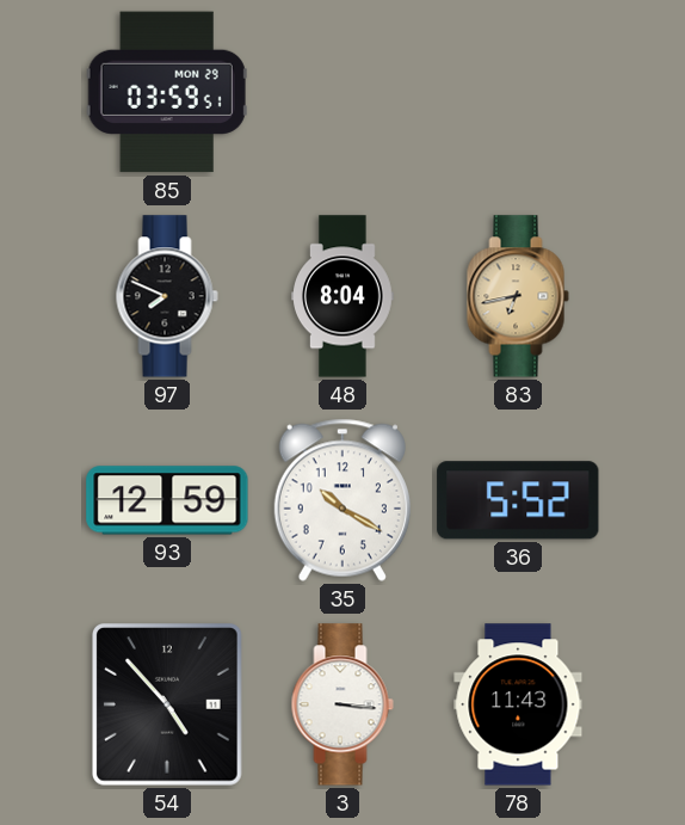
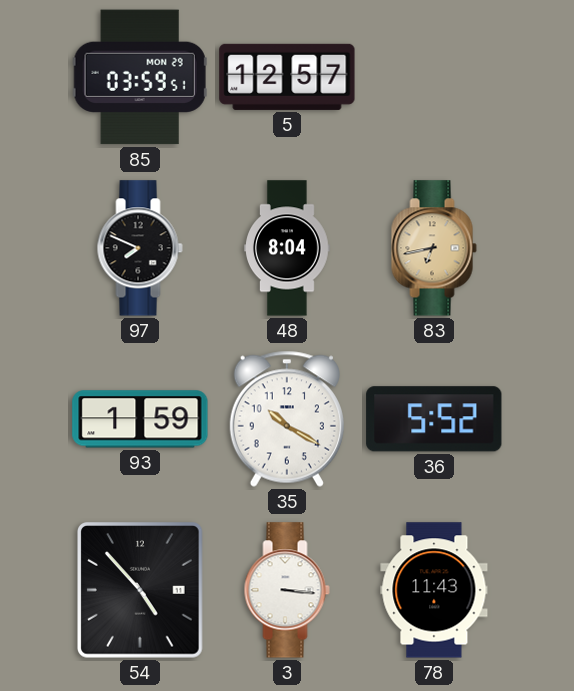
5: none -> 12:57 (287, 77)
93: 12:59 -> 1:59 (140, 419)
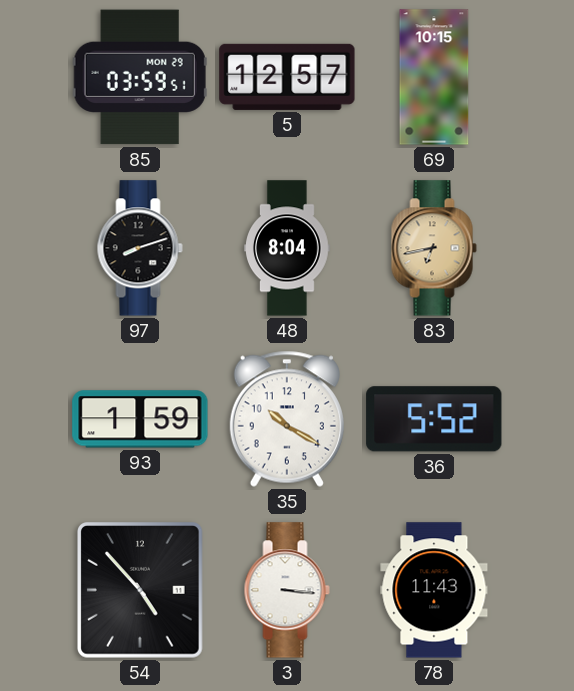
69: none -> 10:15 (434, 77)
97: 7:49 -> 8:12 (140, 248)
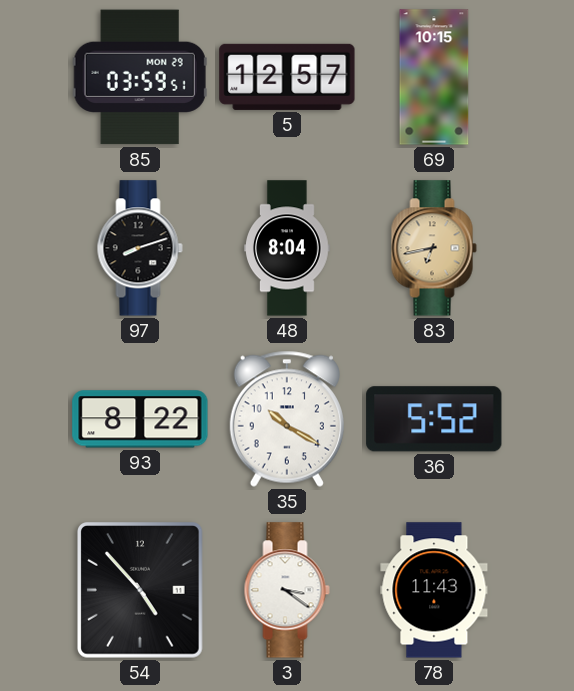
93: 1:59 -> 8:22 (140, 419)
3: 3:16 -> 3:21 (287, 590)
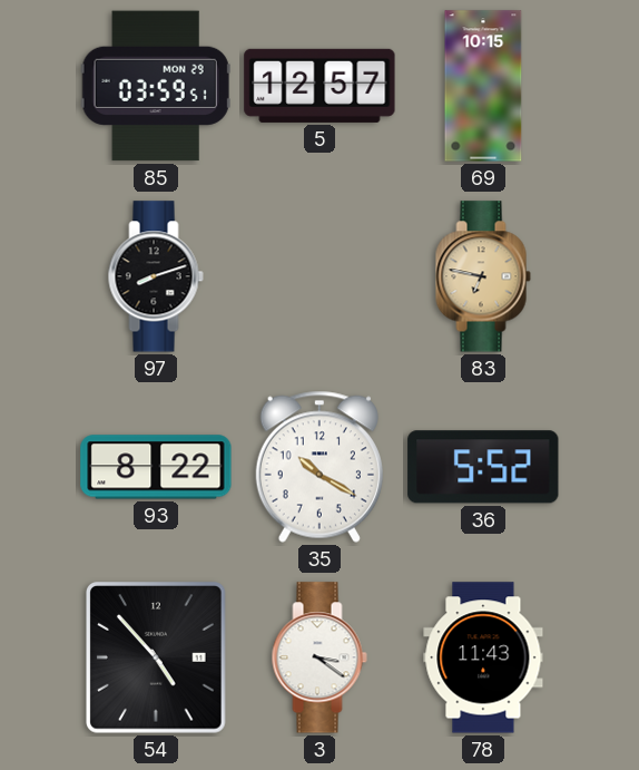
48: 8:04 -> none (288, 248)
83: 6:43 -> 6:47 (483, 276)
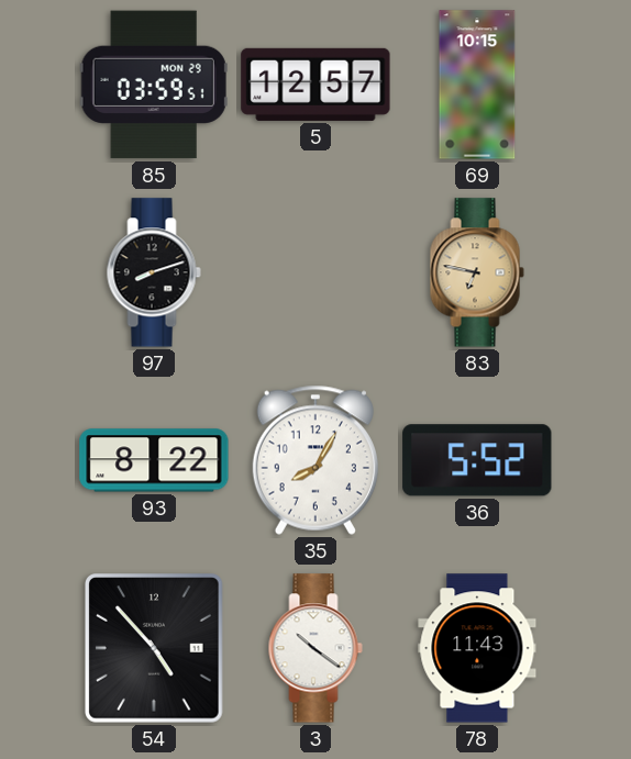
35: 10:20 -> 8:05 (315, 460)
3: 3:21 -> 10:21 (315, 648)
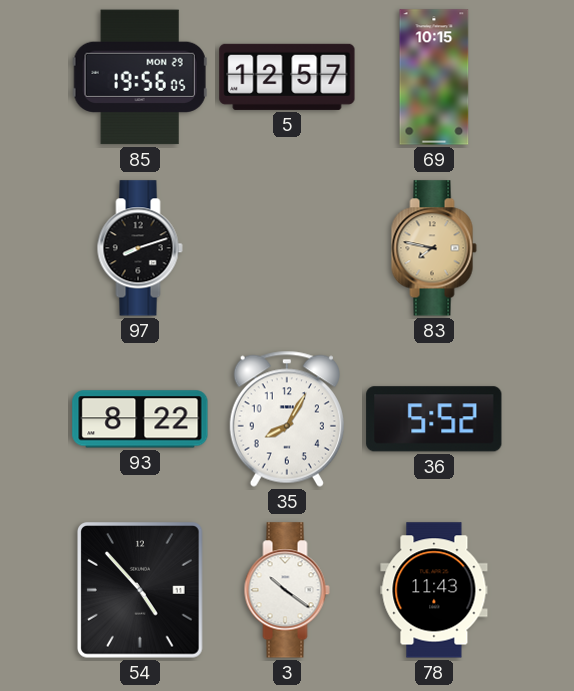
85: 03:59 -> 19:56 (140, 77)
83: 6:47 -> 7:47 (434, 248)
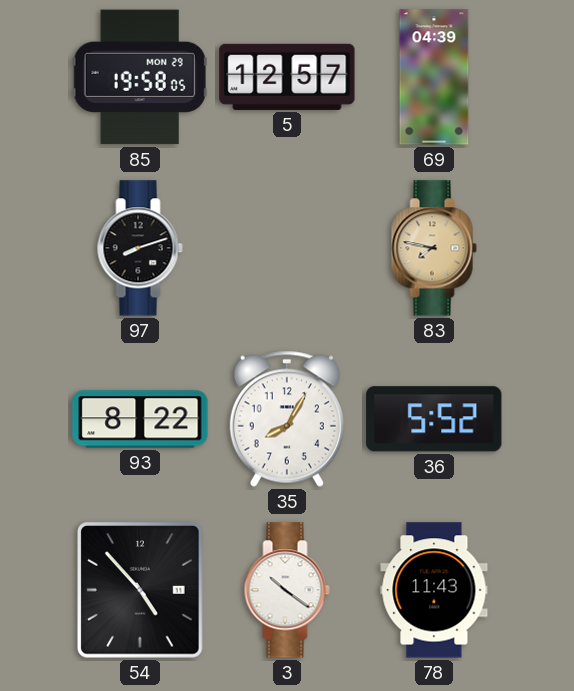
85: 19:56 -> 19:58 (140, 77)
69: 10:15 -> 04:39 (434, 77)
